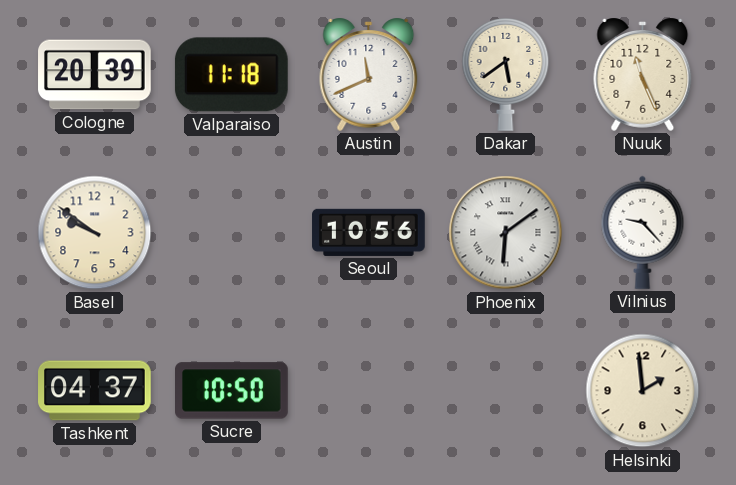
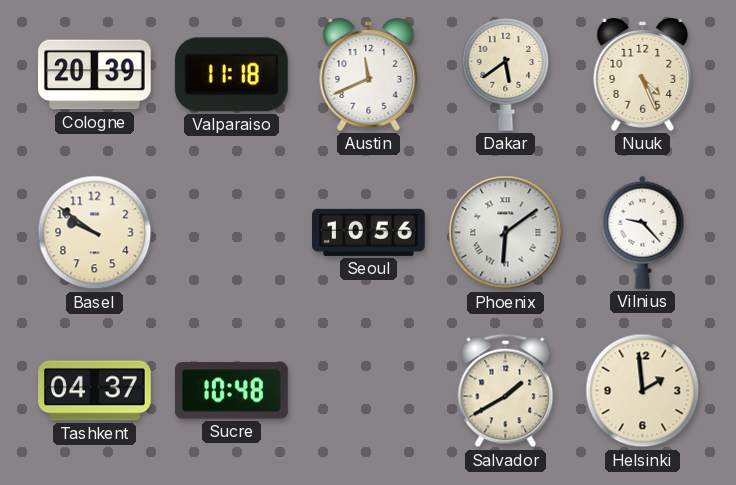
Nuuk: 11:26 -> 4:26 (643, 74)
Sucre: 10:50 -> 10:48 (232, 391)
Salvador: none -> 1:40 (506, 391)
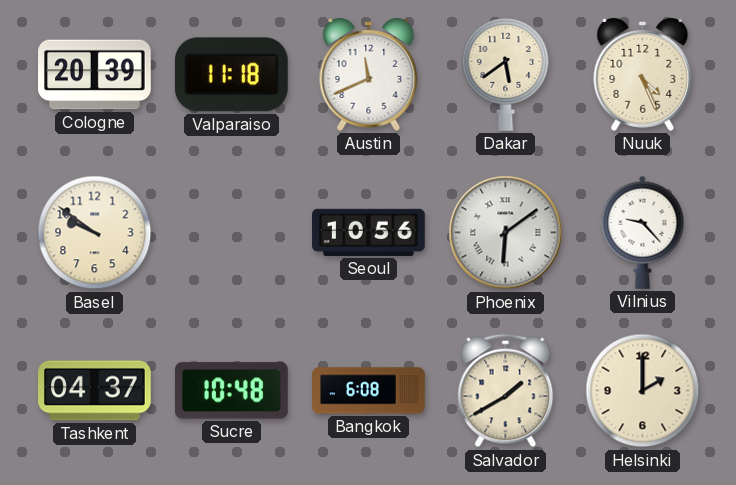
Bangkok: none -> 6:08 (369, 391)
Helsinki: 1:59 -> 2:00 (643, 391)
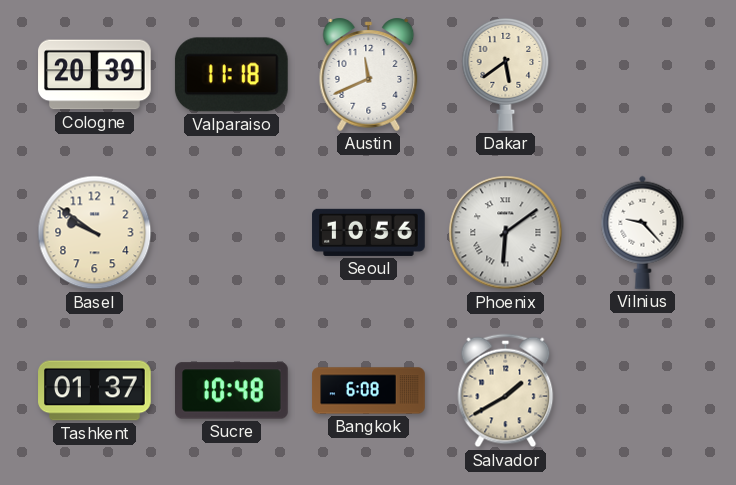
Nuuk: 4:26 -> none (643, 74)
Tashkent: 04:37 -> 01:37 (95, 391)
Helsinki: 2:00 -> none (643, 391)
